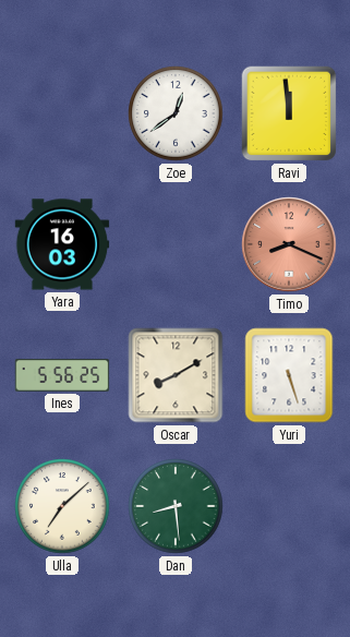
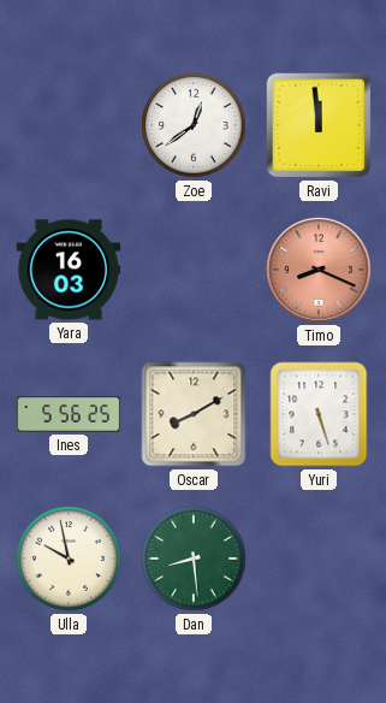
Ulla: 7:08 -> 9:58 (69, 559)
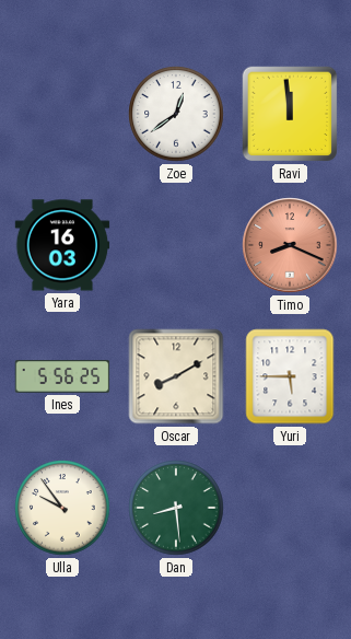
Yuri: 5:27 -> 5:45 (290, 376)
Ulla: 9:58 -> 9:54 (62, 508)
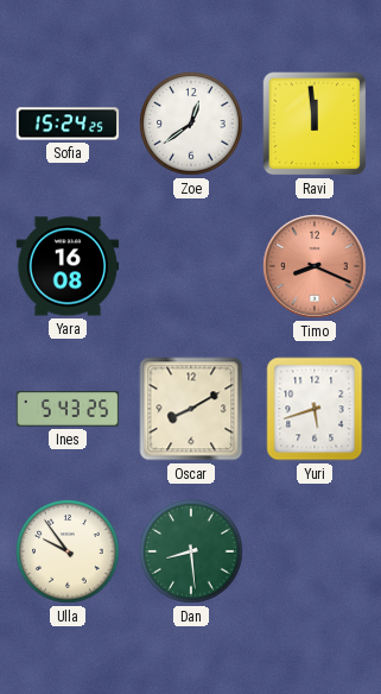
Sofia: none -> 15:24 (68, 124)
Yara: 16:03 -> 16:08 (68, 266)
Ines: 5:56 -> 5:43 (68, 409)
Yuri: 5:45 -> 5:42 (315, 409)
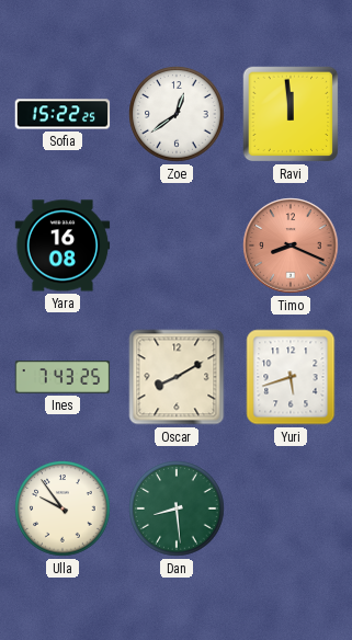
Sofia: 15:24 -> 15:22 (63, 114)
Ines: 5:43 -> 7:43 (63, 377)
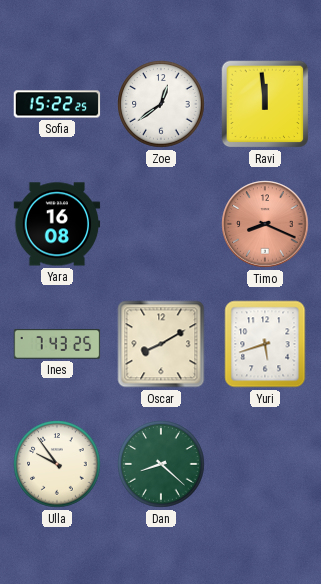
Dan: 8:29 -> 8:22 (161, 464)
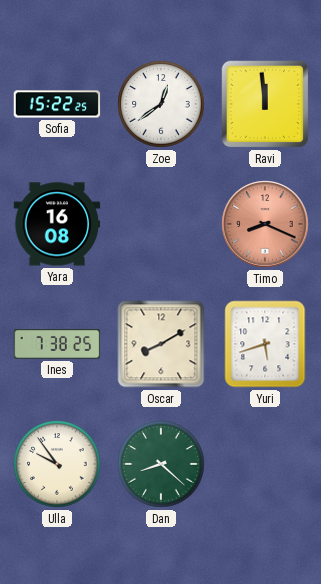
Ines: 7:43 -> 7:38 (57, 344)
